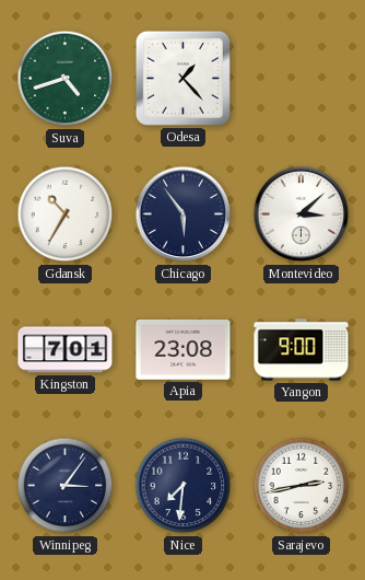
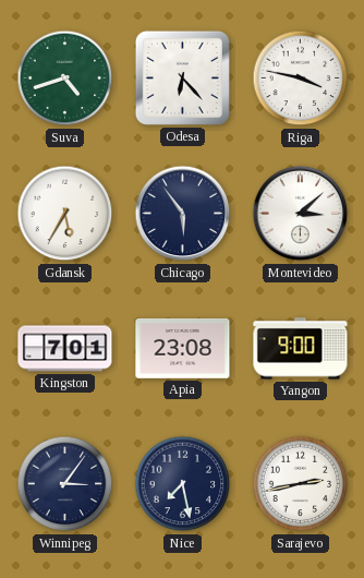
Odesa: 1:23 -> 6:23 (182, 77)
Riga: none -> 3:47 (301, 79)
Gdansk: 10:35 -> 5:35 (65, 214)
Nice: 7:31 -> 7:28 (183, 484)
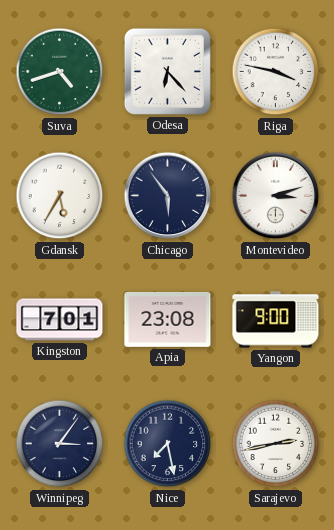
Montevideo: 3:08 -> 3:12 (276, 196)
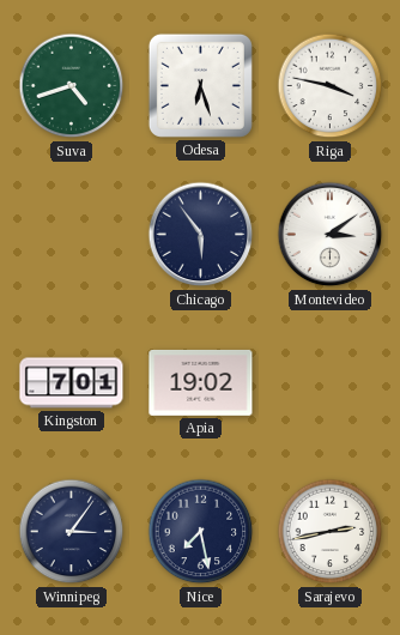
Odesa: 6:23 -> 6:27 (200, 85)
Gdansk: 5:35 -> none (60, 196)
Montevideo: 3:12 -> 3:09 (331, 235)
Apia: 23:08 -> 19:02 (201, 382)
Yangon: 9:00 -> none (276, 320)
